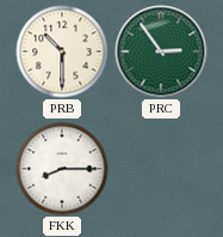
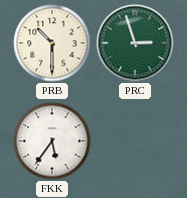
PRC: 2:54 -> 2:57 (135, 43)
FKK: 8:15 -> 5:36 (52, 141)
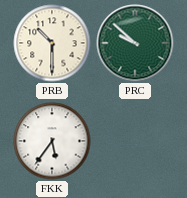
PRC: 2:57 -> 9:52 (135, 43)
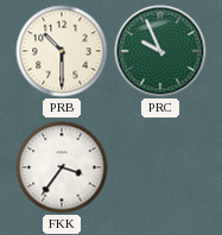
PRC: 9:52 -> 9:56 (160, 51)
FKK: 5:36 -> 3:36 (62, 167)
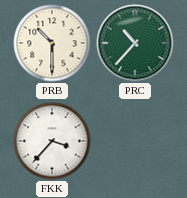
PRC: 9:56 -> 10:37 (135, 43)
FKK: 3:36 -> 3:37 (52, 141)
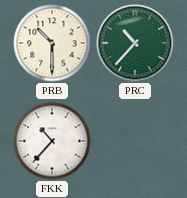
FKK: 3:37 -> 10:37 (52, 141)
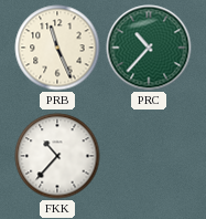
PRB: 10:30 -> 11:26 (57, 48)
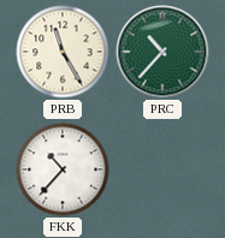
PRB: 11:26 -> 11:25 (63, 52)
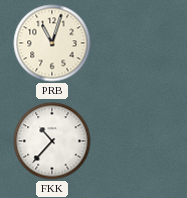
PRB: 11:25 -> 11:03 (52, 43)
PRC: 10:37 -> none (162, 52)
